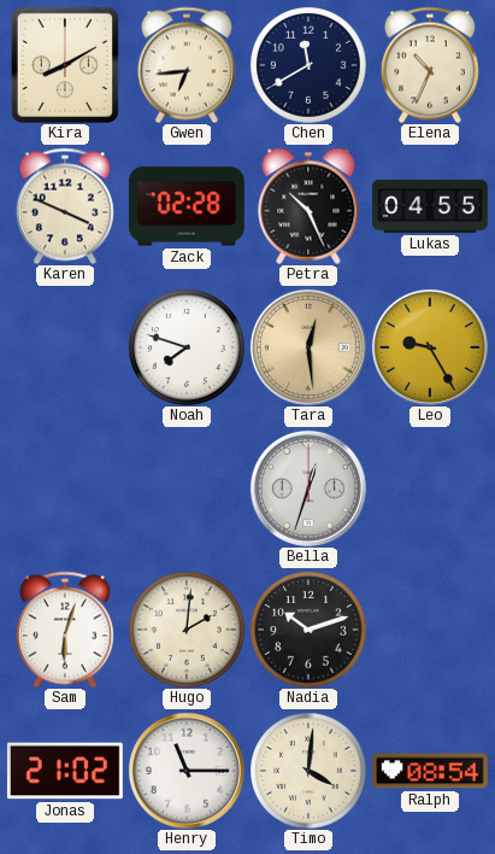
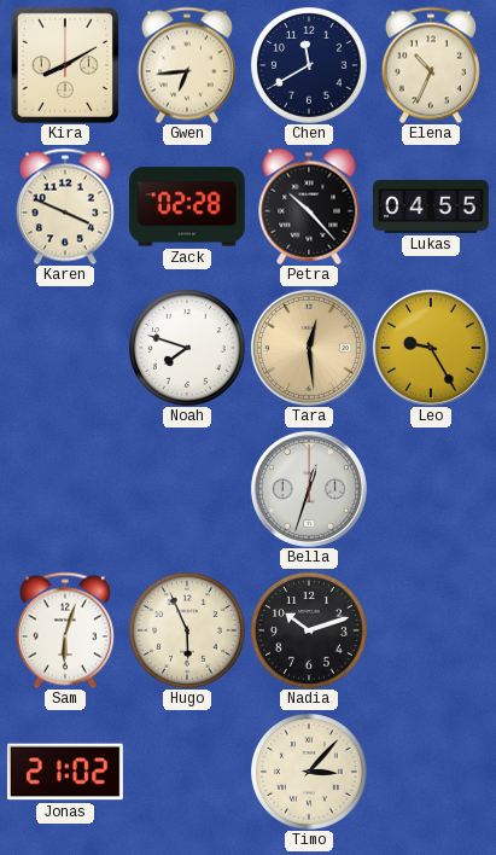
Petra: 10:26 -> 10:23 (309, 207)
Hugo: 2:01 -> 5:56 (187, 630)
Henry: 11:15 -> none (187, 771)
Timo: 4:01 -> 3:07 (309, 772)
Ralph: 08:54 -> none (431, 771)
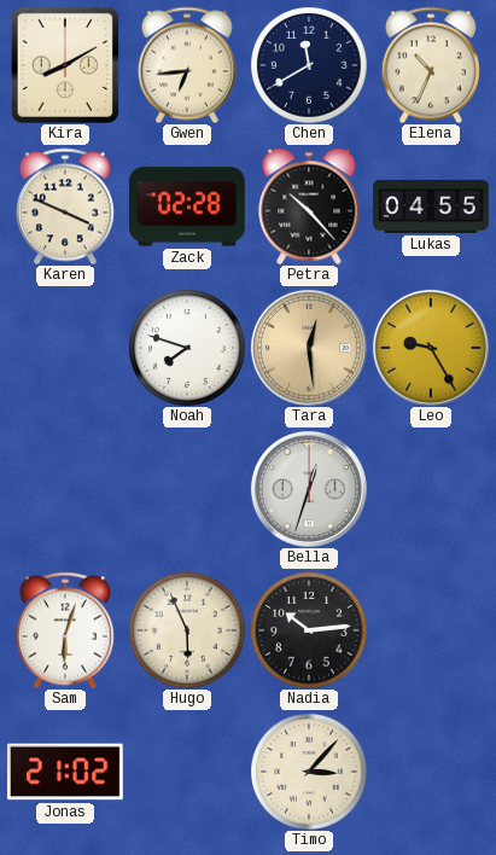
Nadia: 10:12 -> 10:14 (309, 630)
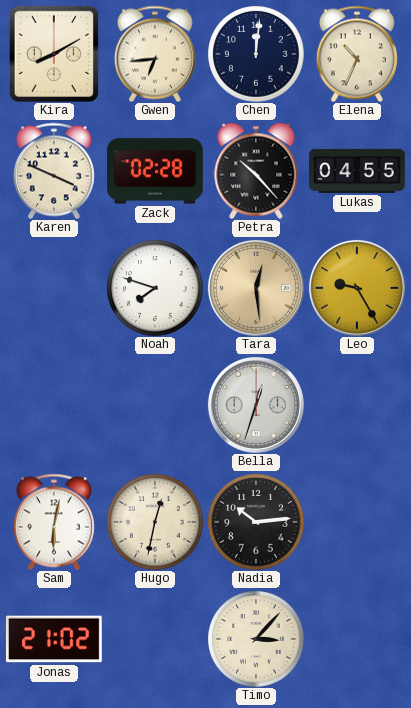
Chen: 11:40 -> 12:01 (256, 54)
Sam: 6:03 -> 6:02 (54, 522)
Hugo: 5:56 -> 12:32 (155, 522)
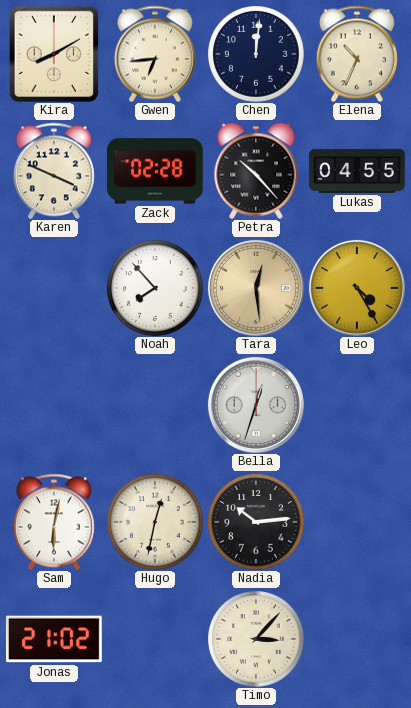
Noah: 7:48 -> 7:53 (155, 288)
Leo: 9:25 -> 4:25 (357, 288)
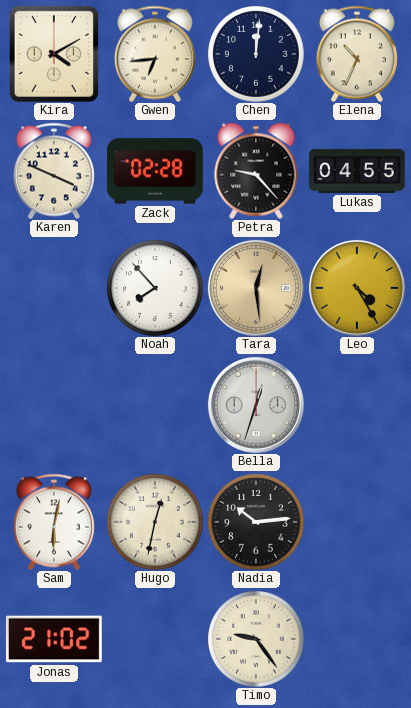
Kira: 8:10 -> 4:10 (54, 54)
Petra: 10:23 -> 9:23 (256, 171)
Timo: 3:07 -> 9:24 (256, 639)
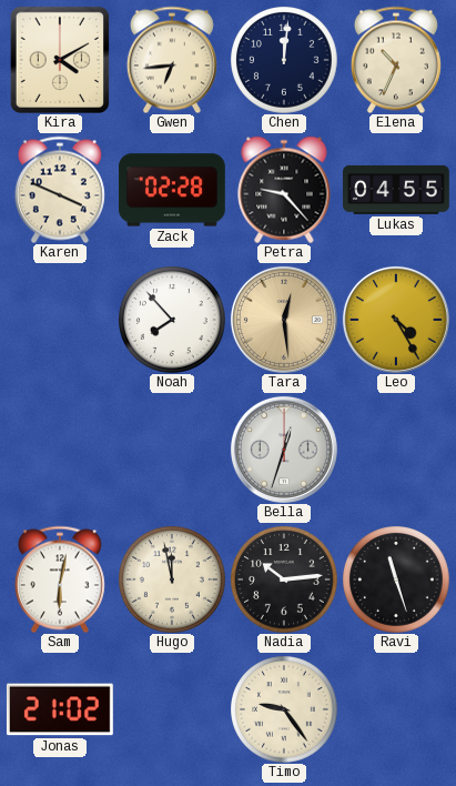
Hugo: 12:32 -> 11:58 (172, 580)
Ravi: none -> 11:27 (396, 580)
